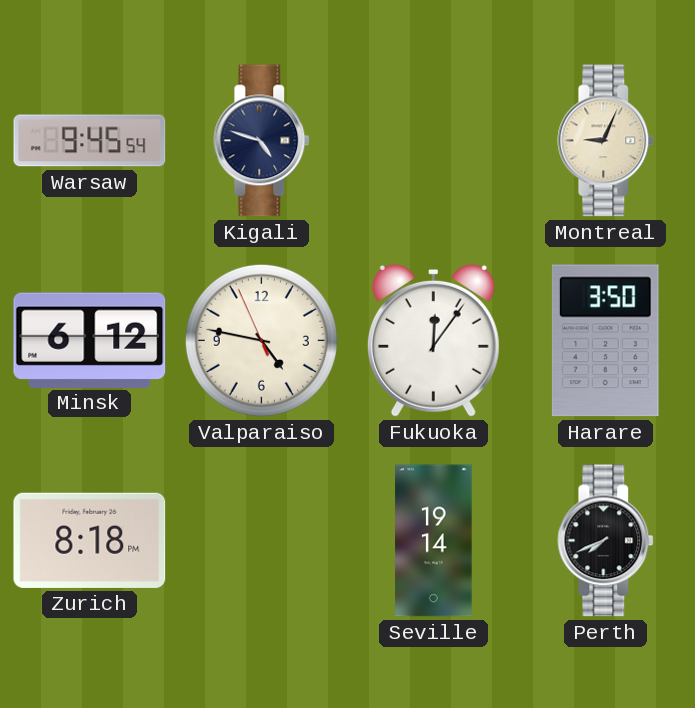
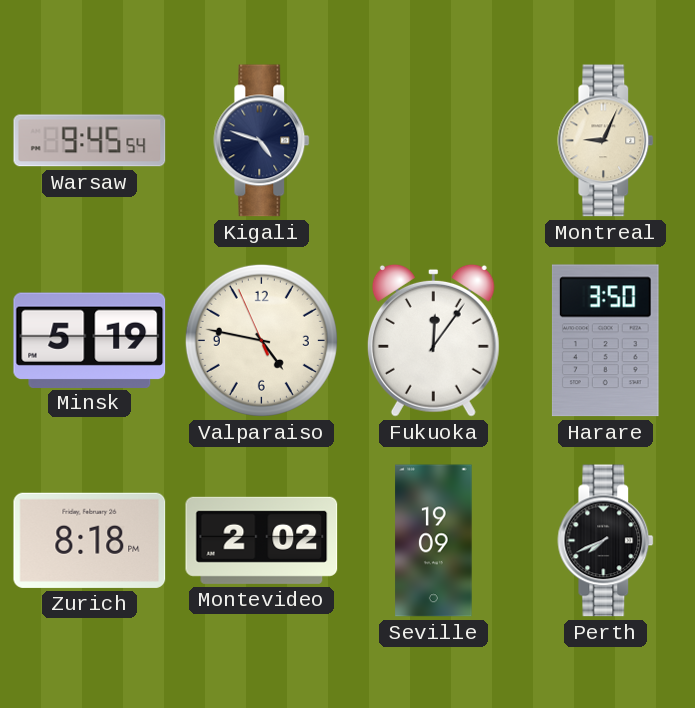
Minsk: 6:12 -> 5:19 (90, 340)
Montevideo: none -> 2:02 (262, 540)
Seville: 19:14 -> 19:09 (434, 541)
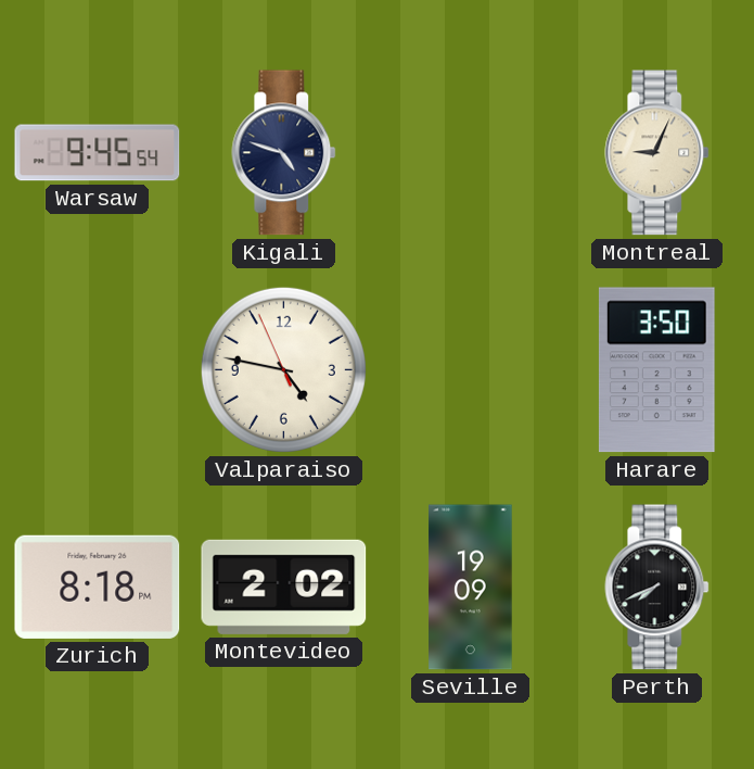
Minsk: 5:19 -> none (90, 340)
Fukuoka: 12:06 -> none (433, 340)
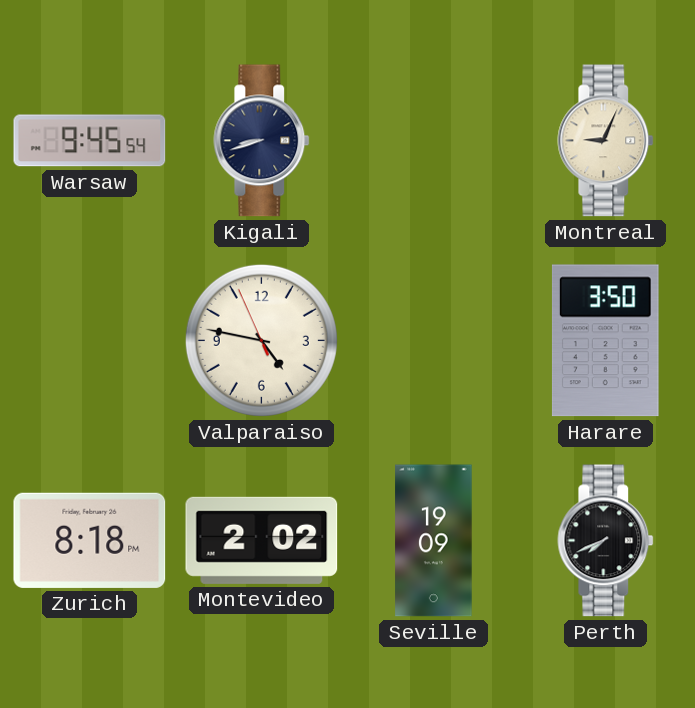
Kigali: 4:48 -> 8:42 (262, 141)
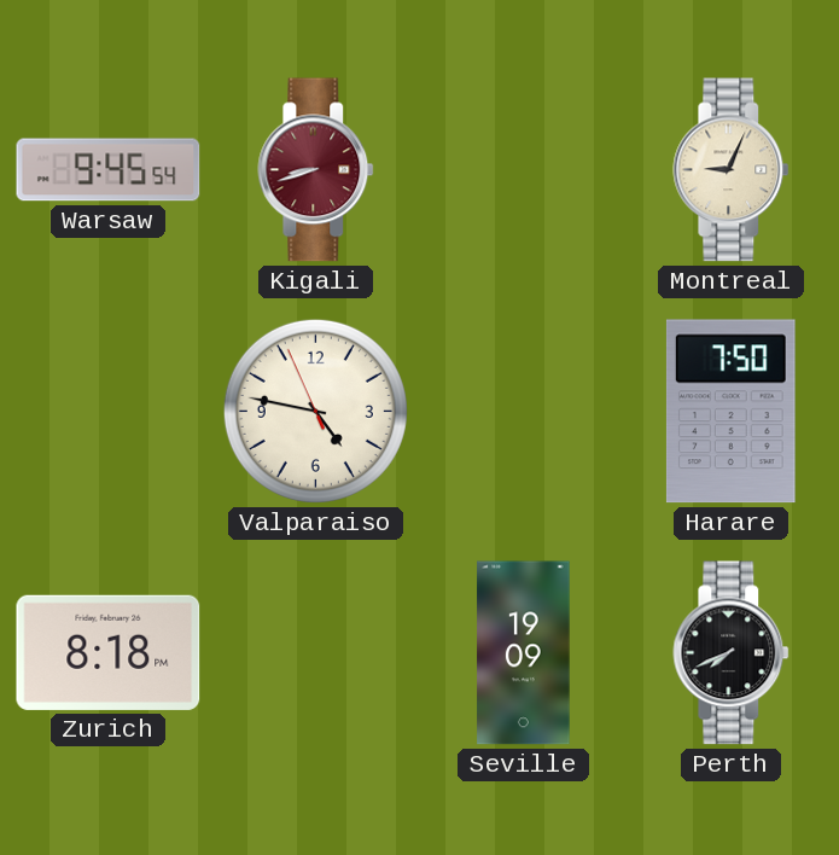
Kigali dial: navy -> burgundy (316, 170)
Harare: 3:50 -> 7:50 (730, 412)
Montevideo: 2:02 -> none (262, 540)
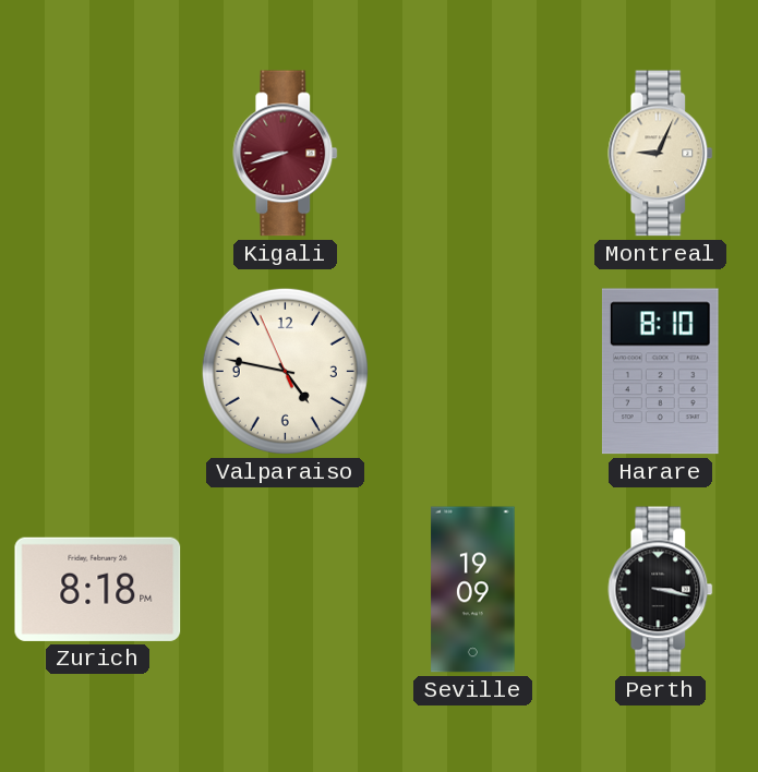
Warsaw: 9:45 -> none (109, 170)
Harare: 7:50 -> 8:10 (660, 372)
Perth: 7:41 -> 3:17 (661, 590)
